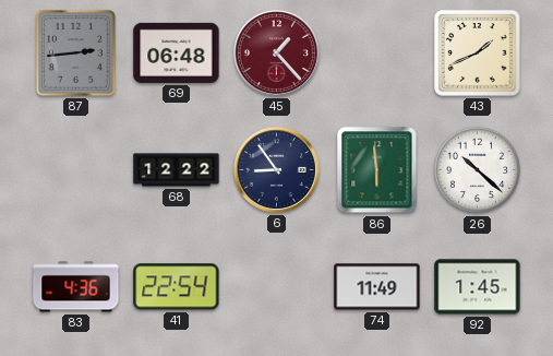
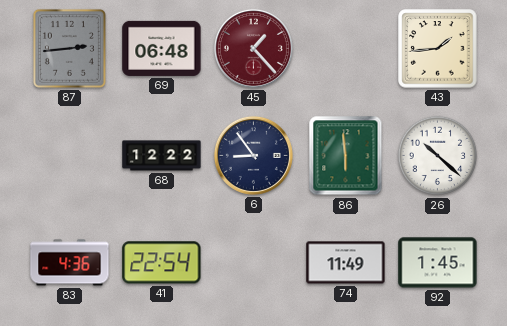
43: 1:41 -> 1:44 (438, 49)
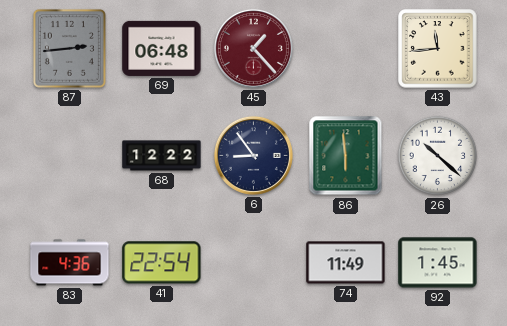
43: 1:44 -> 11:44 (438, 49)
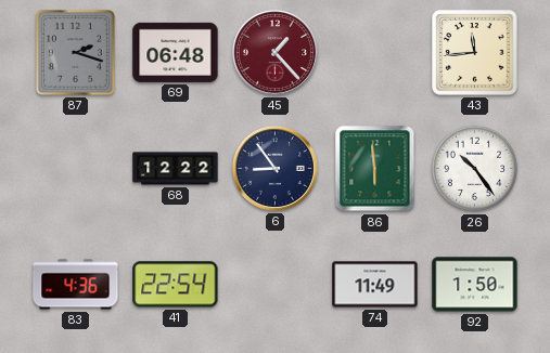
87: 2:44 -> 2:18 (75, 52)
26: 10:22 -> 10:24 (475, 169)
92: 1:45 -> 1:50 (475, 285)
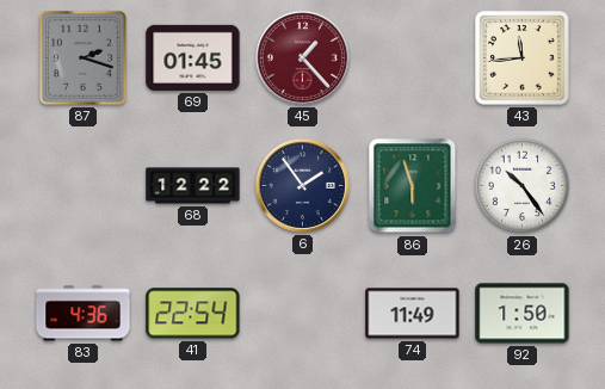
69: 06:48 -> 01:45 (193, 57)
6: 8:54 -> 1:54 (302, 185)
86: 5:59 -> 5:57 (413, 186)
